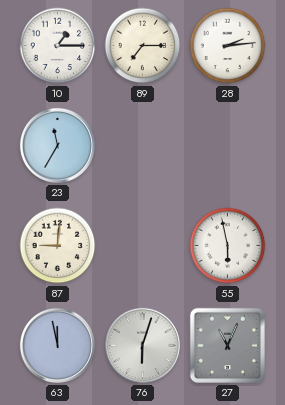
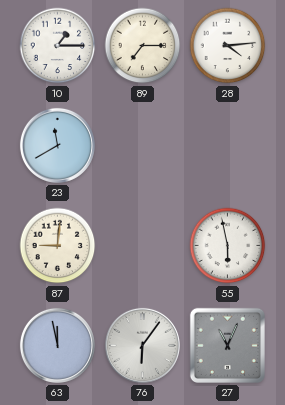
28: 2:14 -> 4:14 (228, 46)
23: 11:35 -> 11:40 (57, 145)
76: 6:03 -> 6:06 (142, 345)
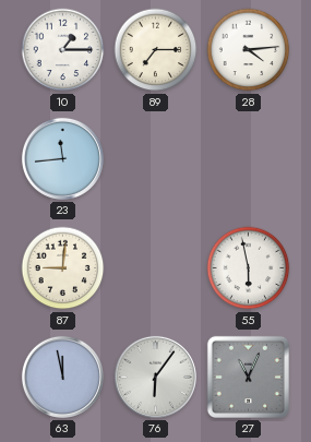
23: 11:40 -> 11:44 (62, 158)
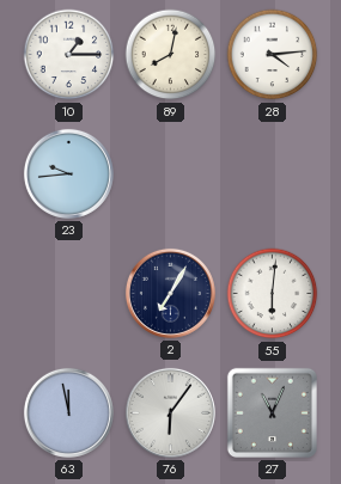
89: 7:15 -> 8:02 (171, 55)
23: 11:44 -> 9:44 (68, 173)
87: 9:01 -> none (63, 268)
2: none -> 7:05 (170, 293)
55: 5:58 -> 6:01 (273, 294)
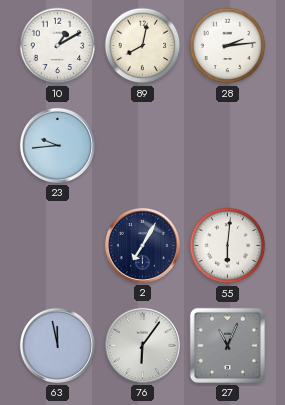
10: 1:15 -> 1:10 (58, 46)
28: 4:14 -> 2:14 (228, 46)
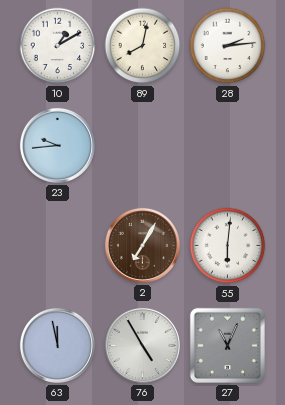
2 dial: navy -> brown (142, 245)
76: 6:06 -> 4:55 (142, 345)
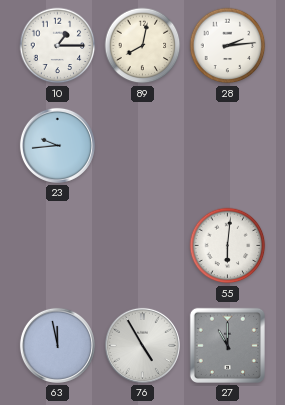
10: 1:10 -> 1:15 (58, 46)
2: 7:05 -> none (142, 245)
27: 11:04 -> 11:00 (227, 345)
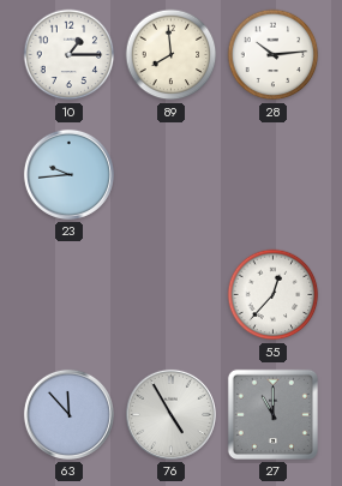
89: 8:02 -> 7:59 (172, 55)
28: 2:14 -> 10:14 (274, 55)
55: 6:01 -> 12:37 (274, 295)
63: 11:58 -> 11:53 (68, 414)
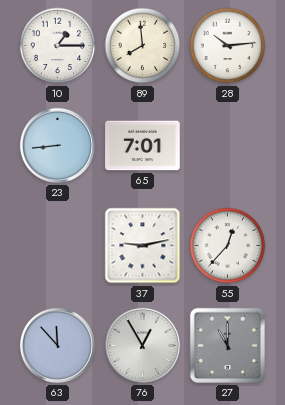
23: 9:44 -> 8:44 (57, 145)
65: none -> 7:01 (143, 146)
37: none -> 9:13 (143, 246)
76: 4:55 -> 12:55 (142, 345)
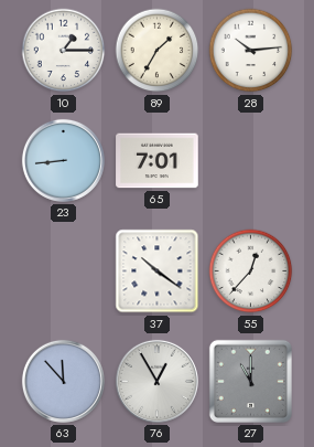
89: 7:59 -> 1:35 (158, 51)
37: 9:13 -> 10:21 (158, 272)
